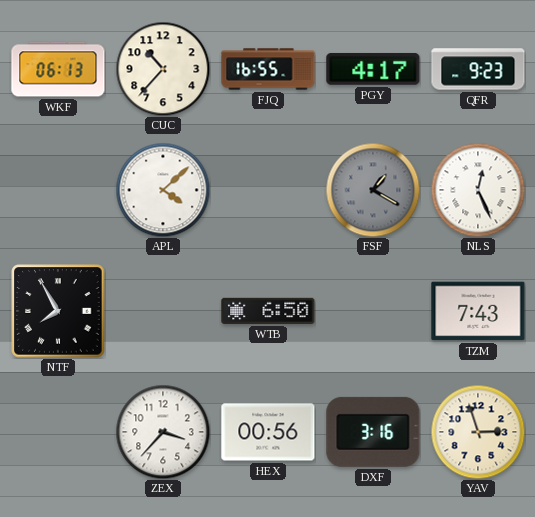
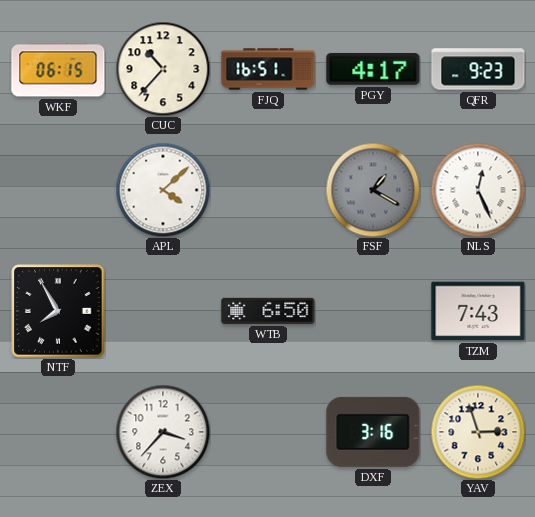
WKF: 06:13 -> 06:15 (58, 69)
FJQ: 16:55 -> 16:51 (268, 69)
HEX: 00:56 -> none (268, 432)
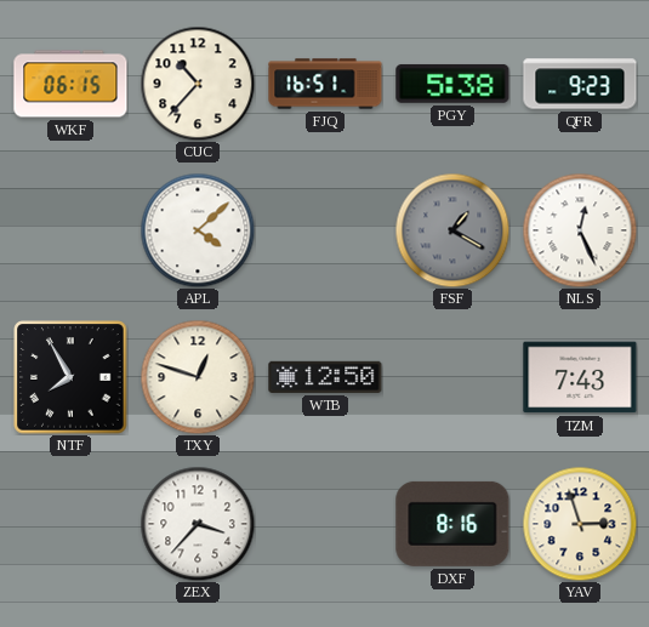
PGY: 4:17 -> 5:38 (452, 84)
TXY: none -> 12:48 (198, 377)
WTB: 6:50 -> 12:50 (325, 377)
DXF: 3:16 -> 8:16 (452, 524)
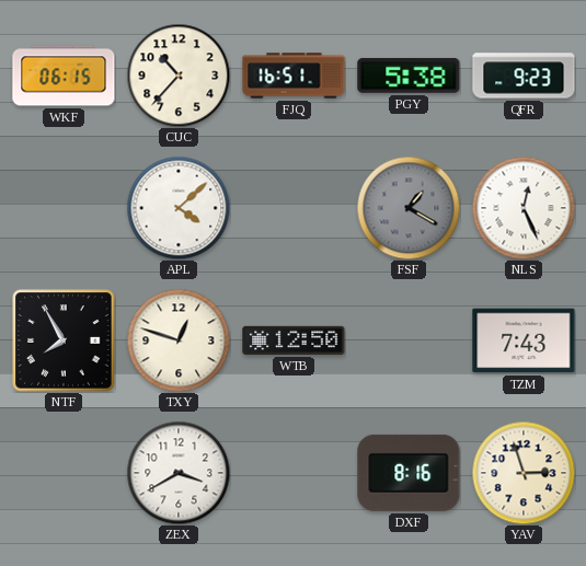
ZEX: 3:37 -> 3:40 (179, 473)
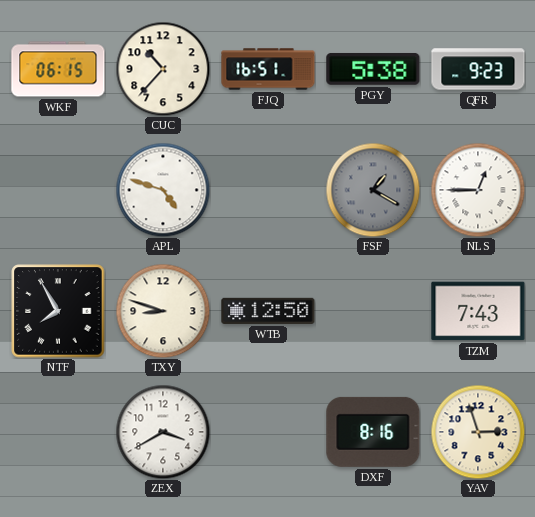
APL: 4:08 -> 4:48 (163, 190)
NLS: 12:26 -> 12:45 (478, 190)
TXY: 12:48 -> 8:48 (163, 311)
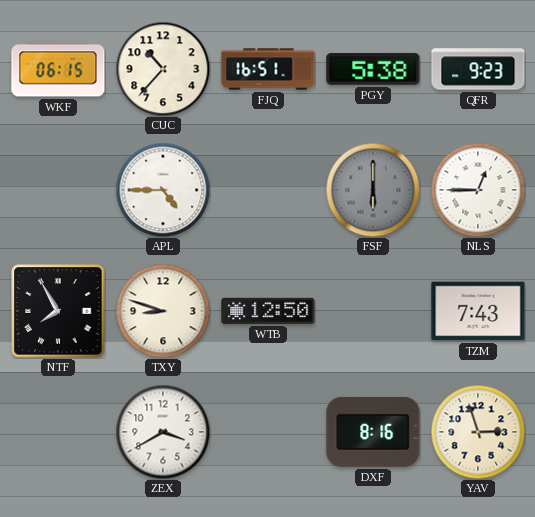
APL: 4:48 -> 4:45 (163, 190)
FSF: 1:20 -> 6:00 (373, 190)
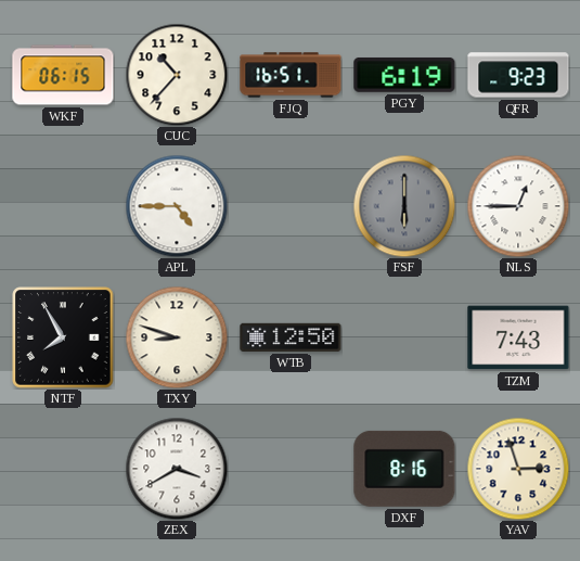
PGY: 5:38 -> 6:19 (404, 75)
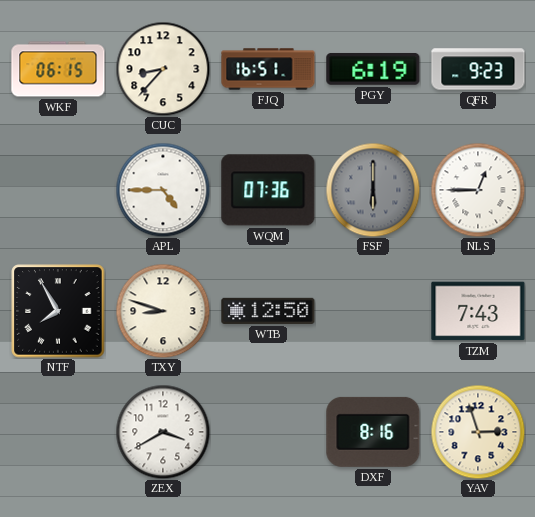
CUC: 10:37 -> 8:37 (163, 69)
WQM: none -> 07:36 (268, 190)
